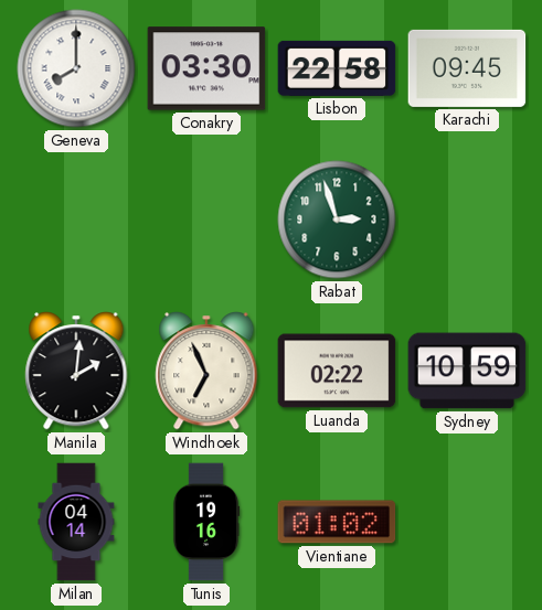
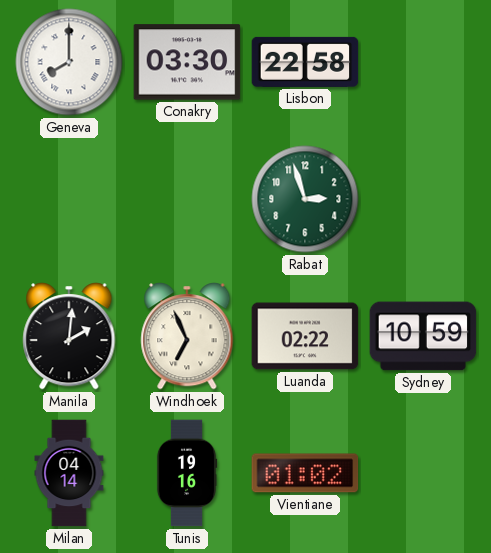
Karachi: 09:45 -> none (467, 68)
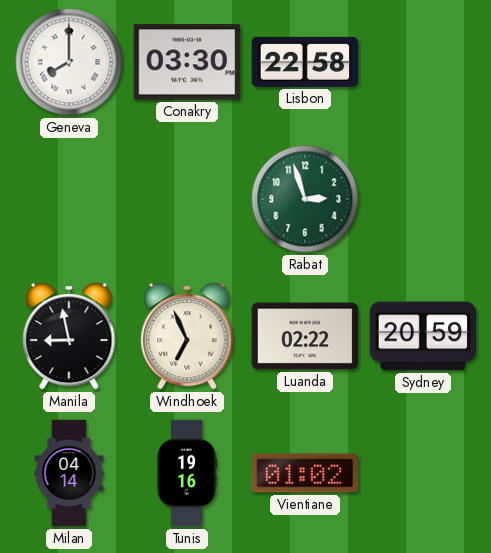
Manila: 2:01 -> 8:58 (69, 337)
Sydney: 10:59 -> 20:59 (423, 336)
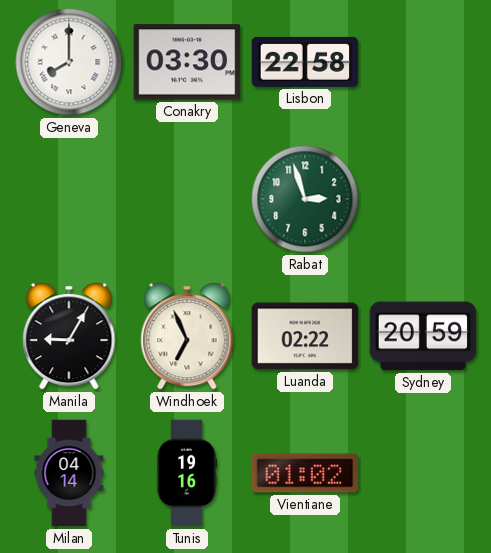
Manila: 8:58 -> 9:05 (69, 337)
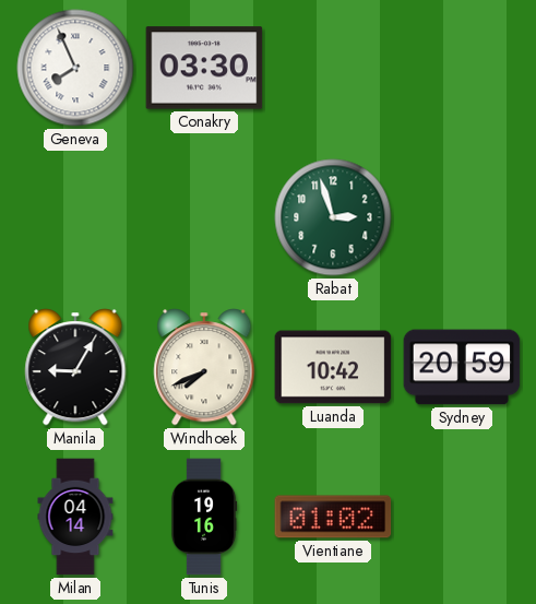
Geneva: 8:00 -> 7:56 (75, 68)
Lisbon: 22:58 -> none (305, 62)
Windhoek: 6:56 -> 7:41 (204, 368)
Luanda: 02:22 -> 10:42 (333, 367)
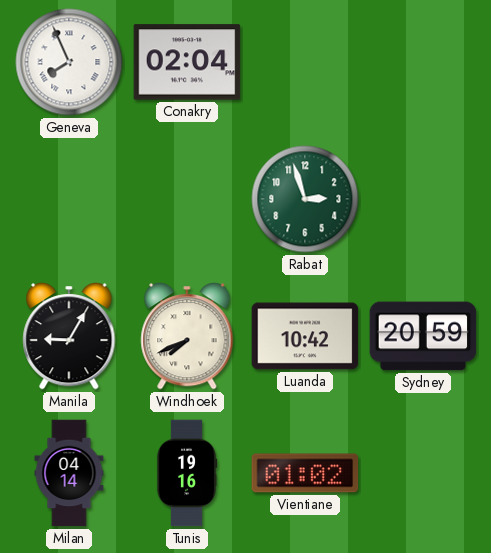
Conakry: 03:30 -> 02:04 (187, 62)
